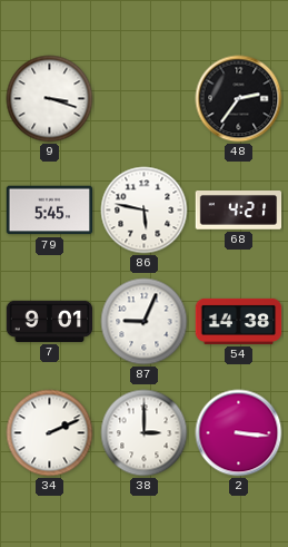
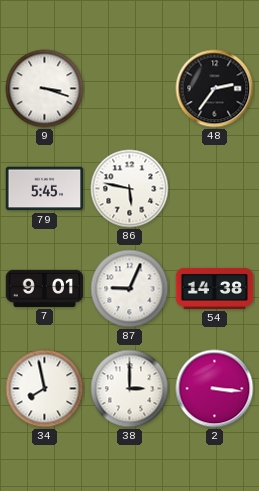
68: 4:21 -> none (239, 211)
34: 2:11 -> 7:58 (45, 389)
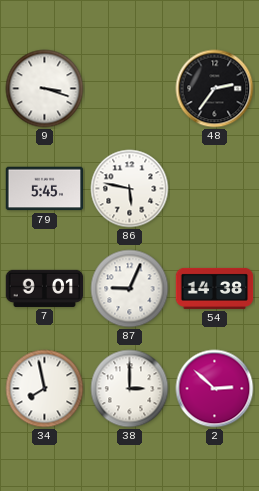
2: 3:16 -> 2:52 (215, 389)
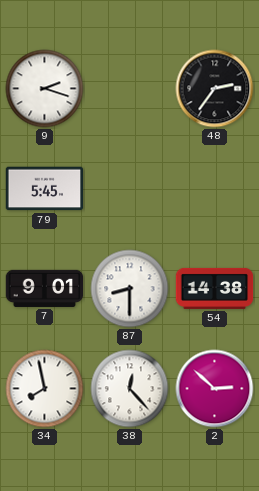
9: 3:18 -> 2:18 (45, 89)
86: 5:47 -> none (130, 189)
87: 9:04 -> 8:30 (130, 289)
38: 3:00 -> 12:23 (130, 389)
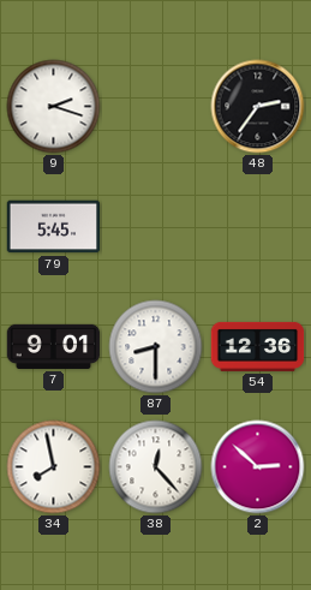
54: 14:38 -> 12:36 (258, 346)
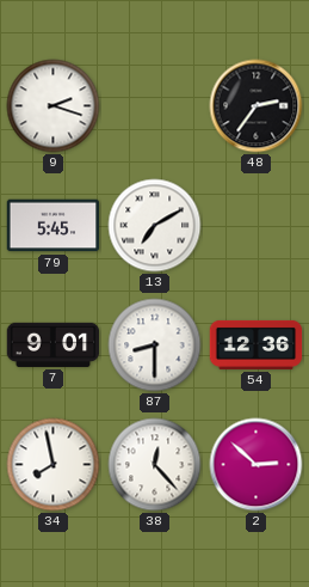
13: none -> 7:10 (155, 226)
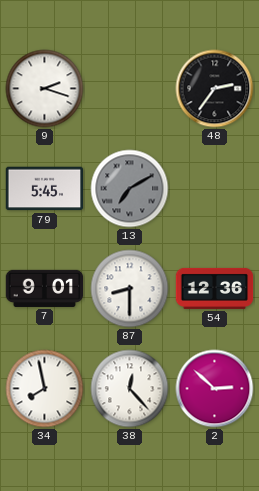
13 dial: white -> grey (130, 189)
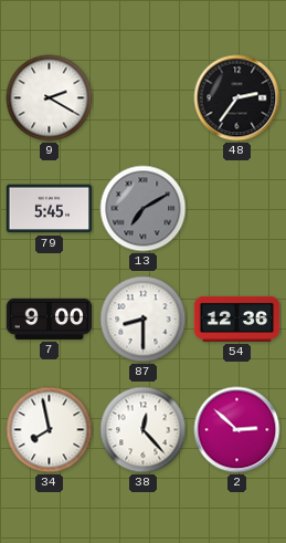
9: 2:18 -> 2:20 (50, 98)
7: 9:01 -> 9:00 (50, 319)
